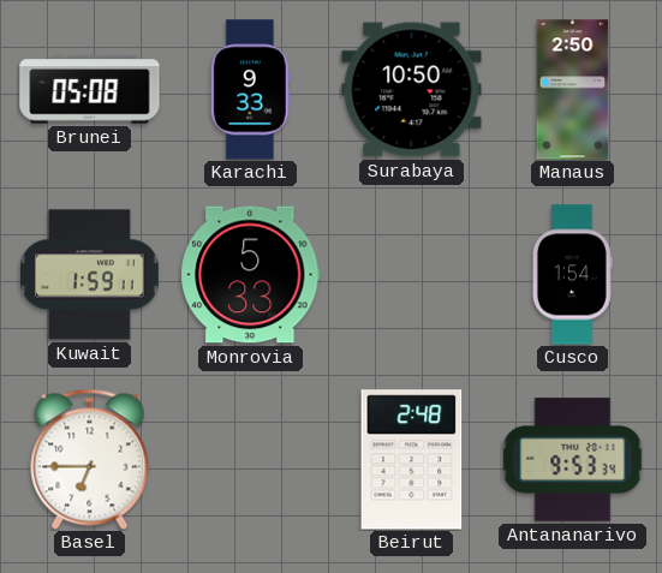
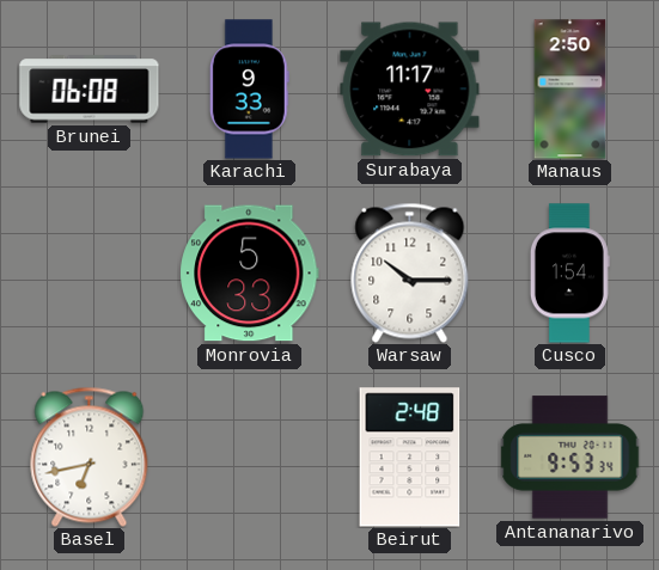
Brunei: 05:08 -> 06:08 (90, 90)
Surabaya: 10:50 -> 11:17 (410, 90)
Kuwait: 1:59 -> none (90, 275)
Warsaw: none -> 10:15 (410, 272)
Basel: 6:45 -> 6:43 (90, 456)
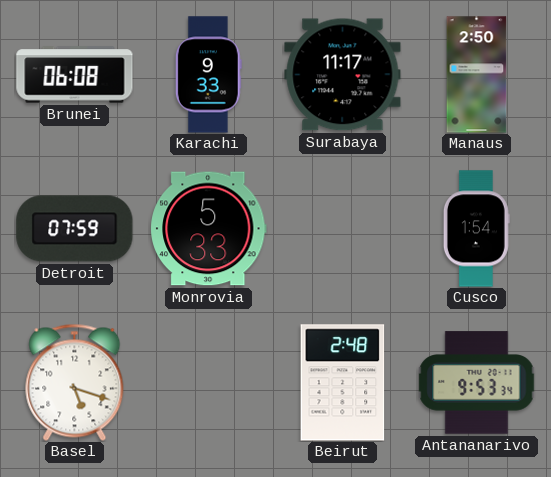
Detroit: none -> 07:59 (75, 229)
Warsaw: 10:15 -> none (410, 272)
Basel: 6:43 -> 5:18 (75, 382)
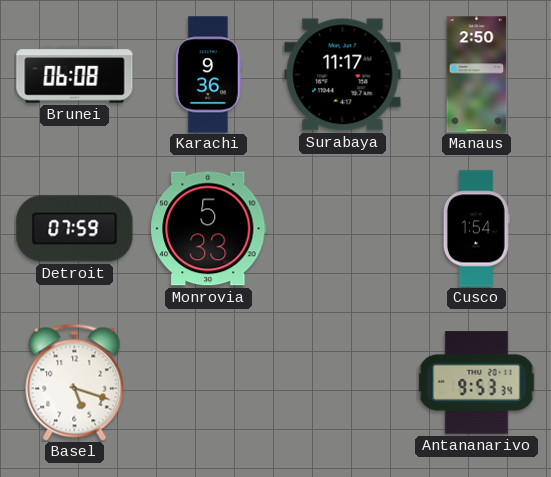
Karachi: 9:33 -> 9:36 (208, 75)
Beirut: 2:48 -> none (343, 383)
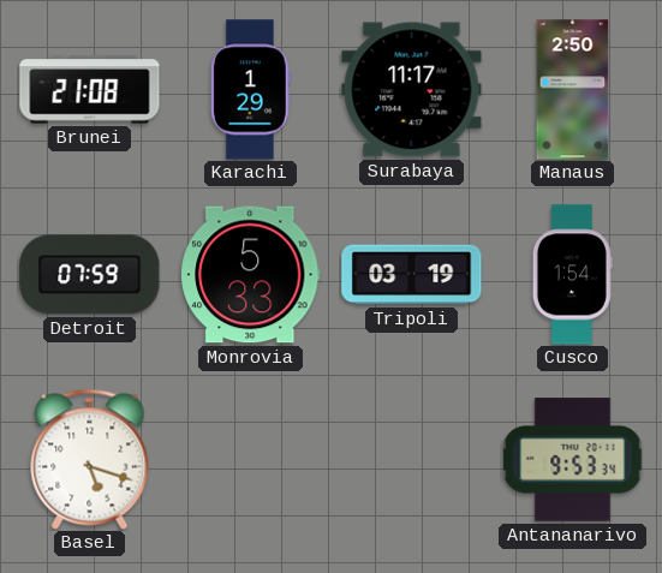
Brunei: 06:08 -> 21:08 (90, 90)
Karachi: 9:36 -> 1:29 (250, 90)
Tripoli: none -> 03:19 (412, 275)
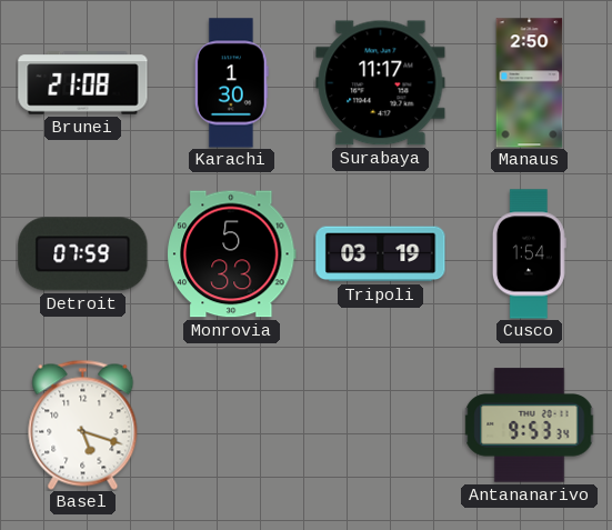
Karachi: 1:29 -> 1:30 (231, 83)
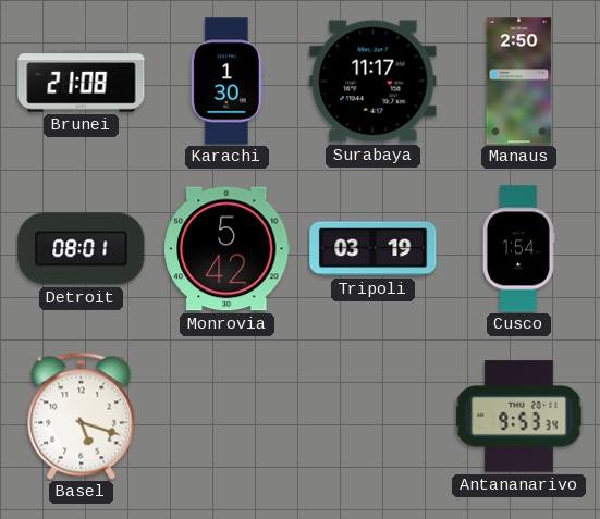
Detroit: 07:59 -> 08:01 (82, 249)
Monrovia: 5:33 -> 5:42 (228, 249)
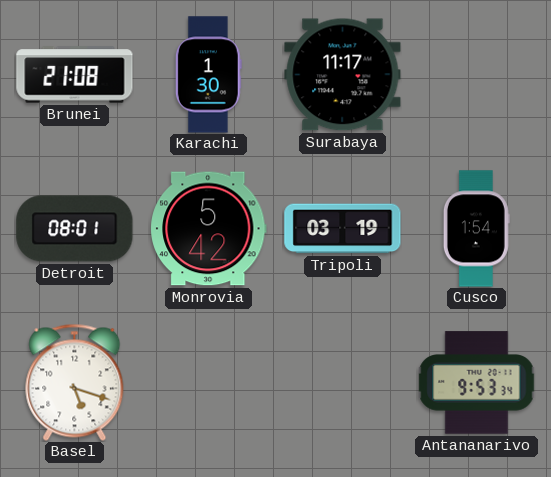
Manaus: 2:50 -> none (519, 82)
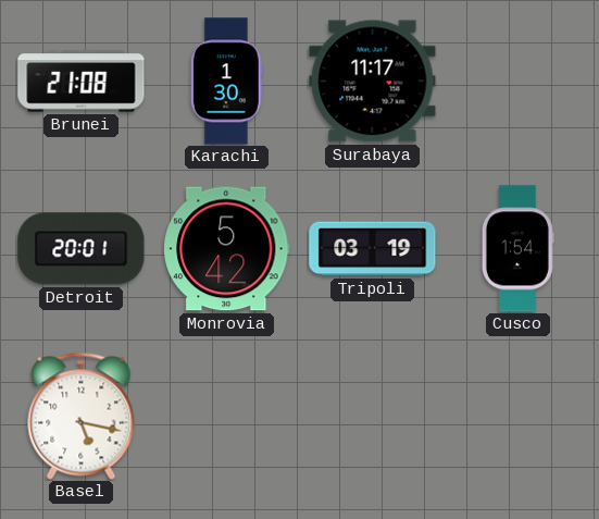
Detroit: 08:01 -> 20:01 (82, 249)
Basel: 5:18 -> 5:17 (82, 416)
Antananarivo: 9:53 -> none (477, 383)
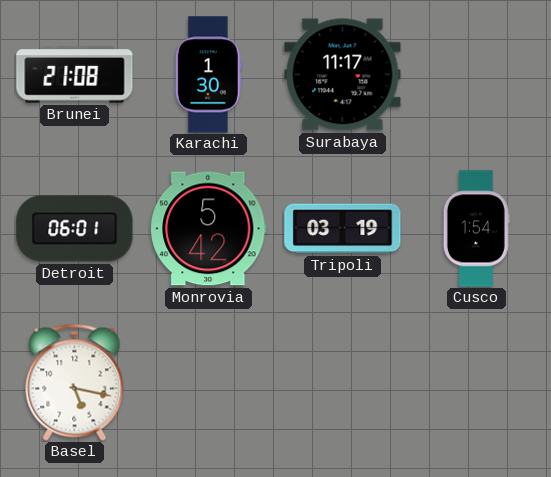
Detroit: 20:01 -> 06:01 (75, 229)
